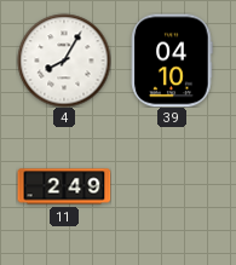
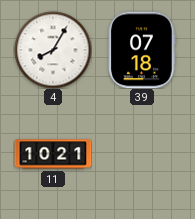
39: 04:10 -> 07:18 (142, 50)
11: 2:49 -> 10:21 (53, 154)
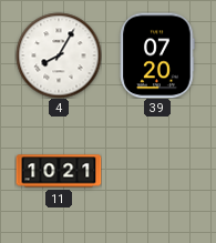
39: 07:18 -> 07:20 (157, 55)
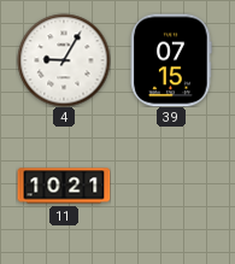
4: 8:05 -> 9:05 (64, 60)
39: 07:20 -> 07:15 (171, 60)
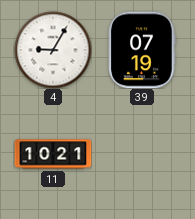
39: 07:15 -> 07:19 (142, 50)
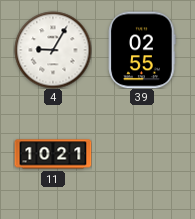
39: 07:19 -> 02:55 (142, 50)
